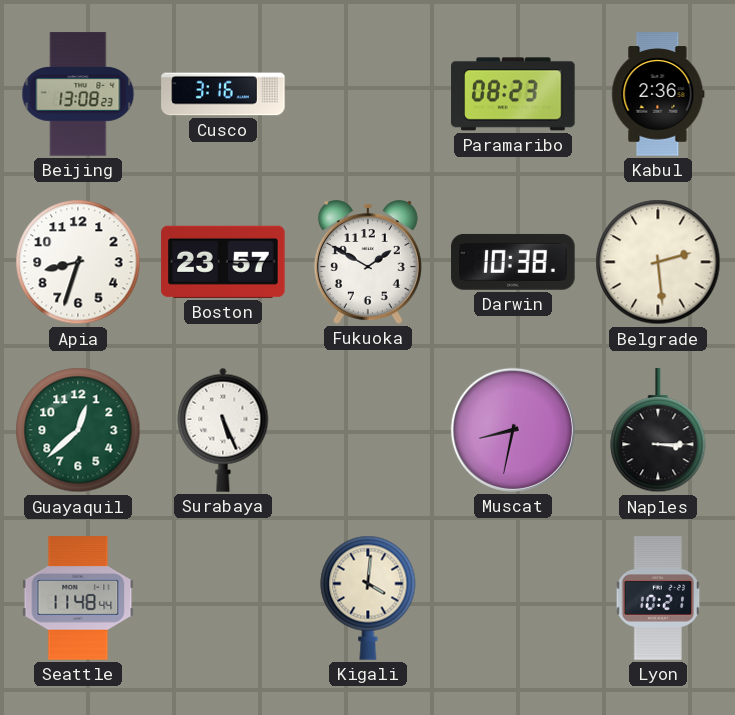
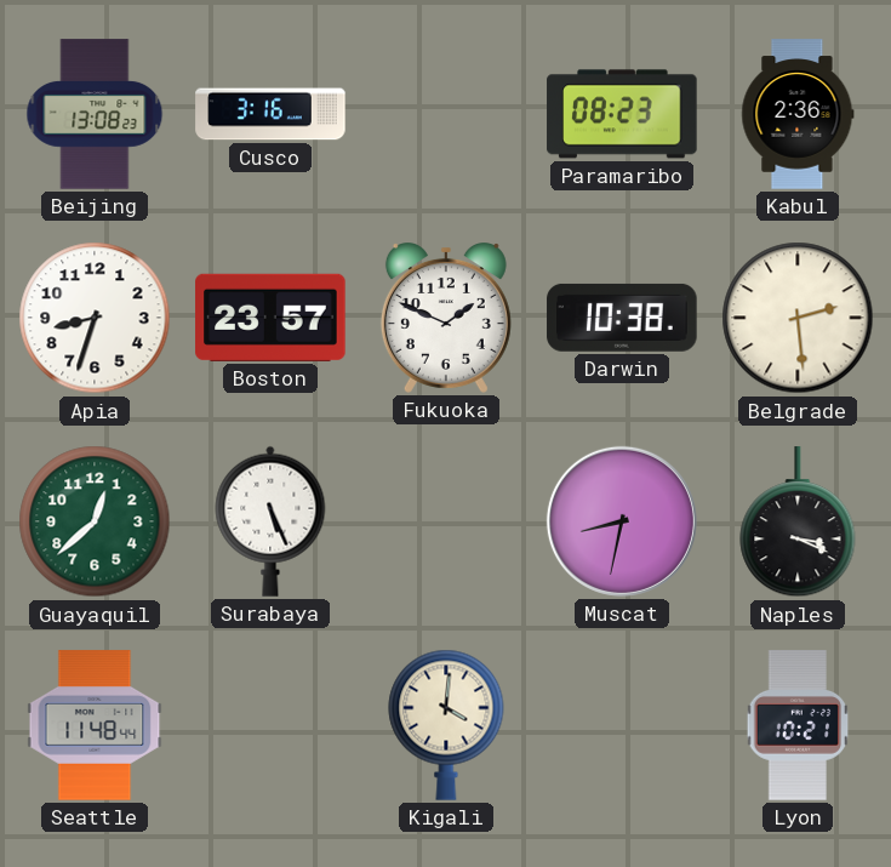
Fukuoka: 1:50 -> 1:49 (446, 319)
Naples: 3:15 -> 3:19 (798, 523)
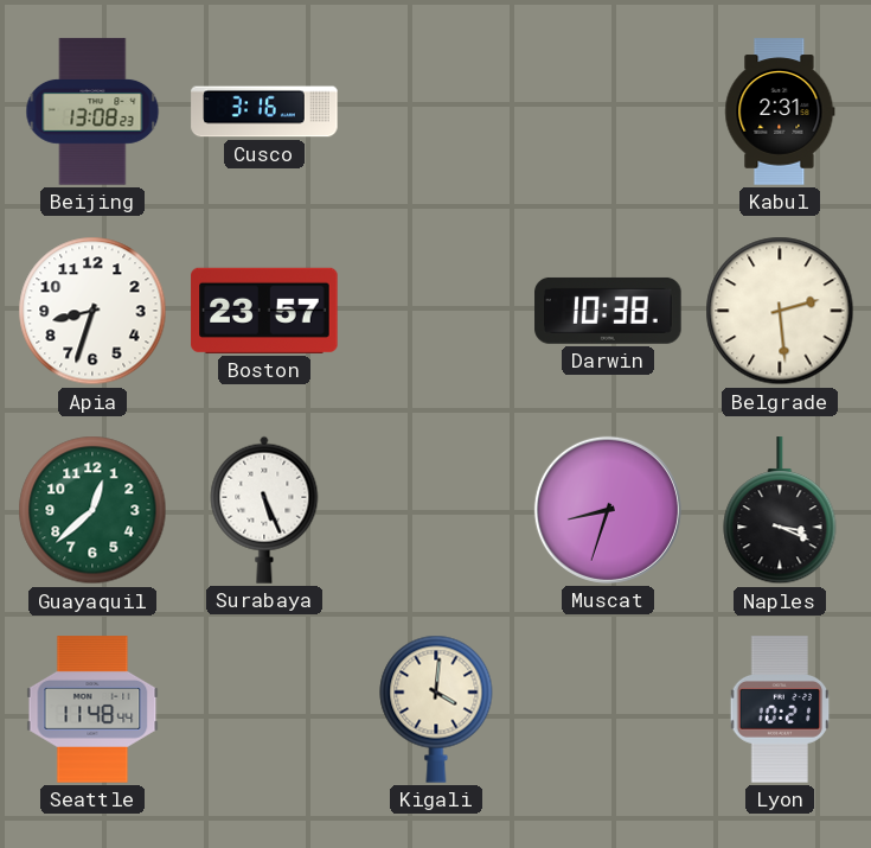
Paramaribo: 08:23 -> none (622, 114)
Kabul: 2:36 -> 2:31 (780, 111)
Fukuoka: 1:49 -> none (446, 319)
Muscat: 8:32 -> 8:33 (608, 510)
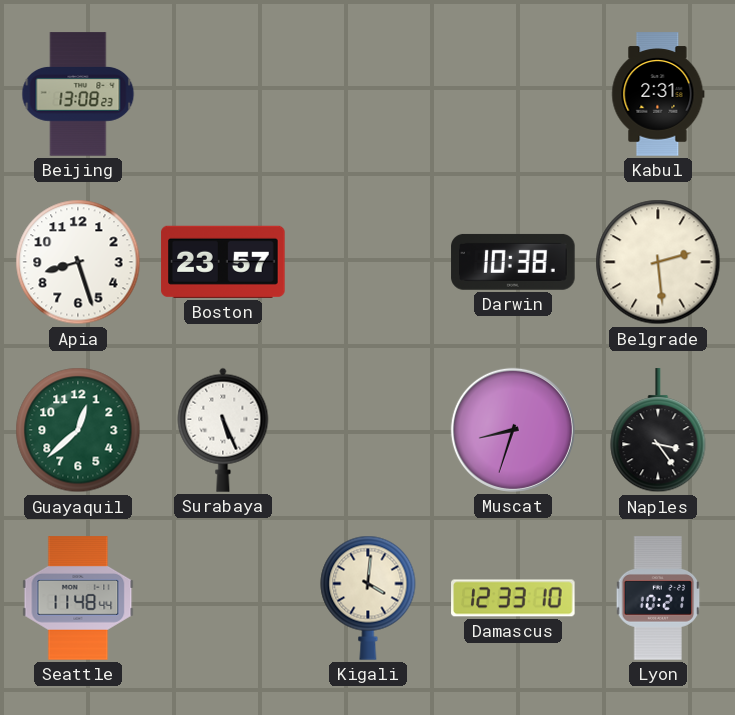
Cusco: 3:16 -> none (264, 111)
Apia: 8:33 -> 8:27 (78, 262)
Naples: 3:19 -> 3:24 (658, 431)
Damascus: none -> 12:33 (513, 598)
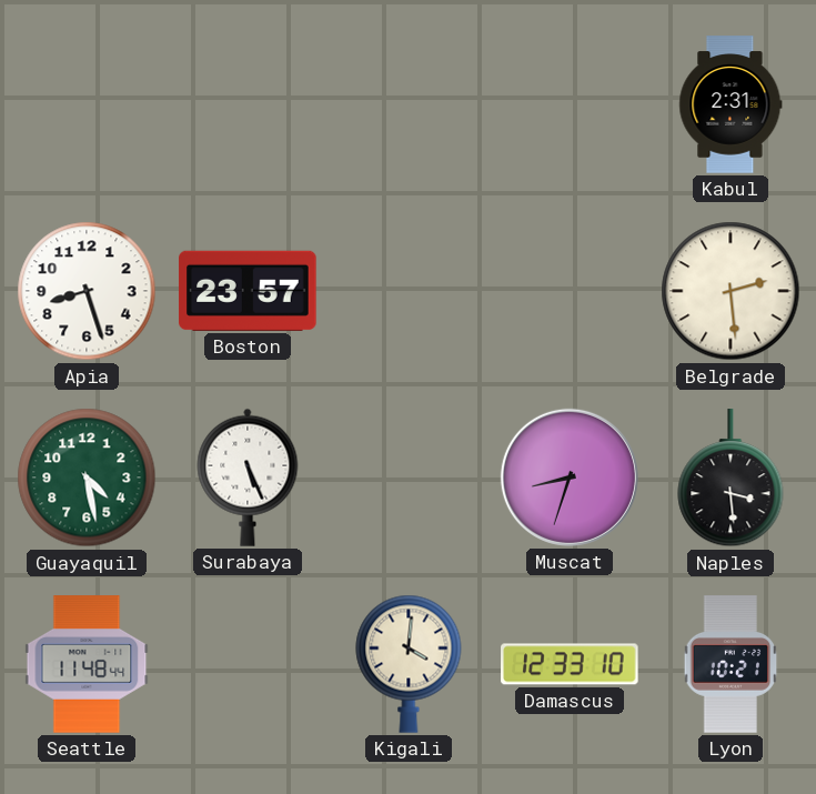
Beijing: 13:08 -> none (78, 94)
Darwin: 10:38 -> none (513, 262)
Guayaquil: 12:38 -> 4:28 (87, 478)
Naples: 3:24 -> 3:29 (731, 479)
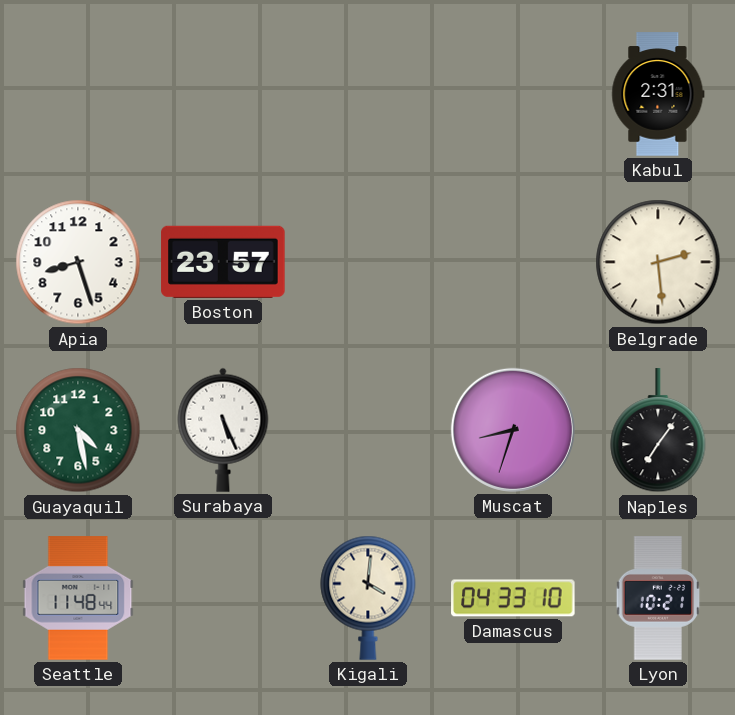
Naples: 3:29 -> 7:06 (658, 431)
Damascus: 12:33 -> 04:33 (513, 598)
